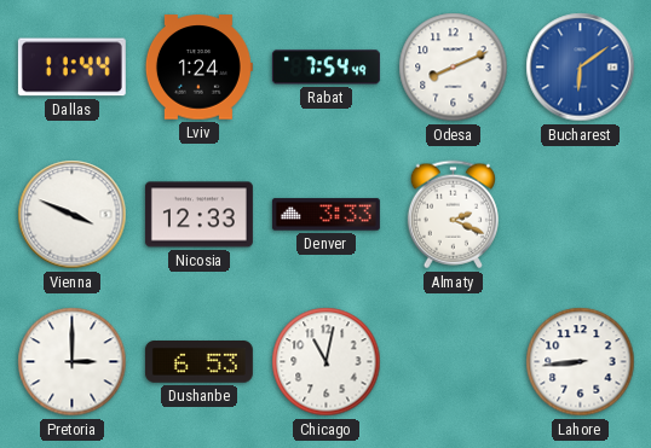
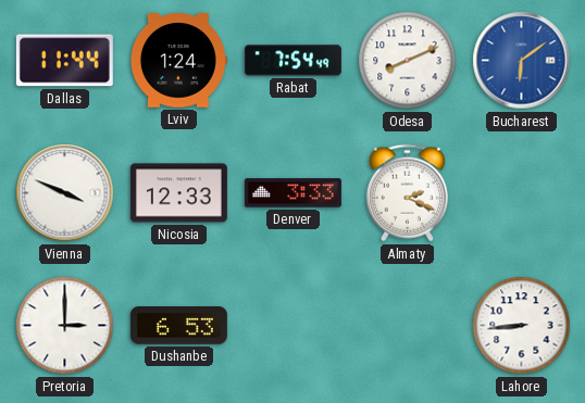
Chicago: 11:02 -> none (327, 362)
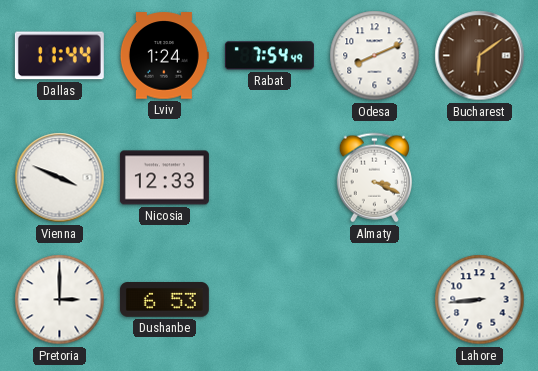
Bucharest dial: blue -> brown (480, 56)
Denver: 3:33 -> none (292, 193)
Almaty: 2:19 -> 3:19 (374, 178)
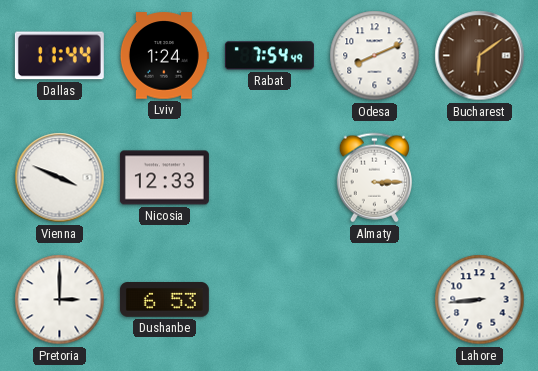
Almaty: 3:19 -> 3:15 (374, 178)
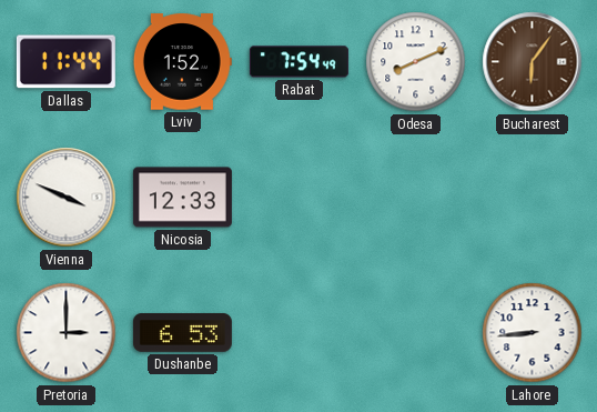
Lviv: 1:24 -> 1:52 (182, 62)
Bucharest: 6:09 -> 6:06 (533, 62)
Almaty: 3:15 -> none (374, 178)
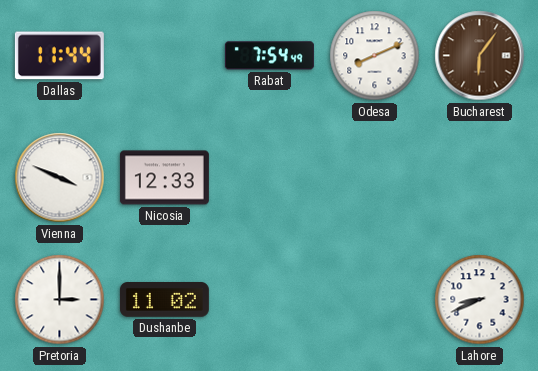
Lviv: 1:52 -> none (182, 62)
Dushanbe: 6:53 -> 11:02 (164, 300)
Lahore: 8:44 -> 8:41 (480, 300)
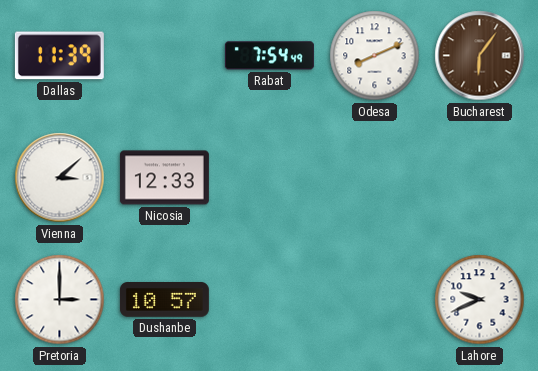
Dallas: 11:44 -> 11:39 (59, 56)
Vienna: 3:49 -> 3:08 (60, 178)
Dushanbe: 11:02 -> 10:57 (164, 300)
Lahore: 8:41 -> 9:41 (480, 300)
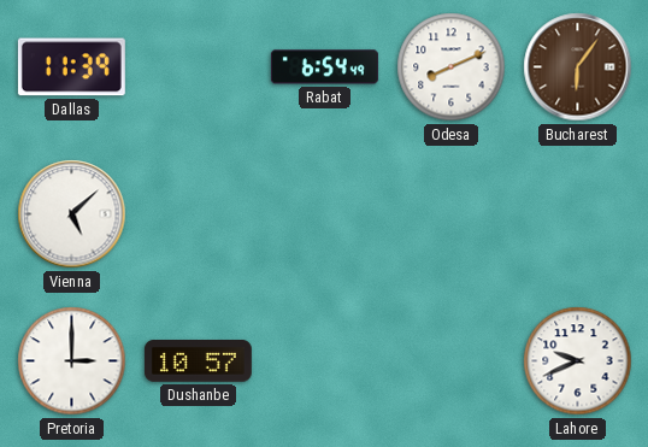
Rabat: 7:54 -> 6:54 (324, 67)
Vienna: 3:08 -> 5:08 (72, 214)
Nicosia: 12:33 -> none (164, 178)
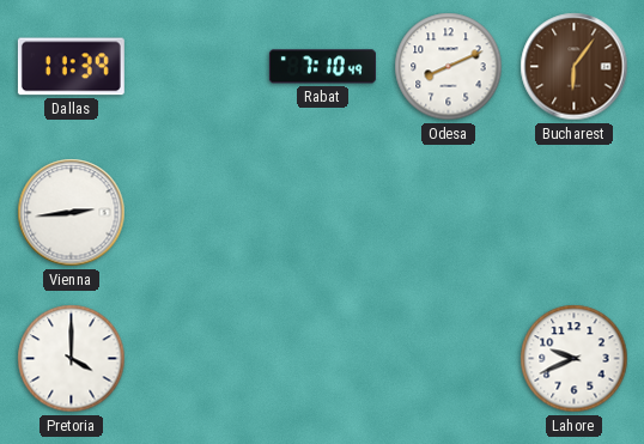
Rabat: 6:54 -> 7:10 (322, 67)
Vienna: 5:08 -> 2:44 (72, 213)
Pretoria: 3:00 -> 4:00 (72, 359)
Dushanbe: 10:57 -> none (198, 361)
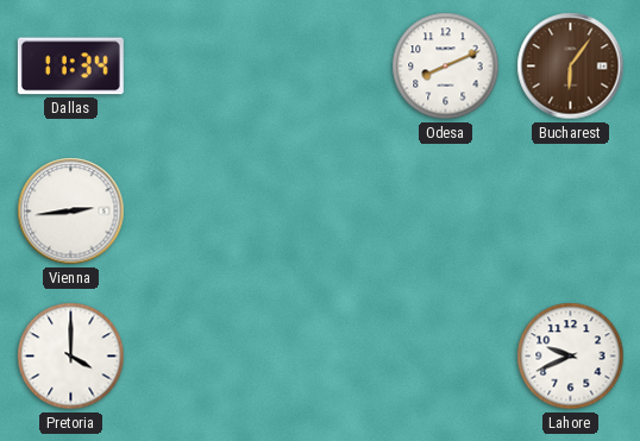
Dallas: 11:39 -> 11:34 (70, 67)
Rabat: 7:10 -> none (322, 67)
